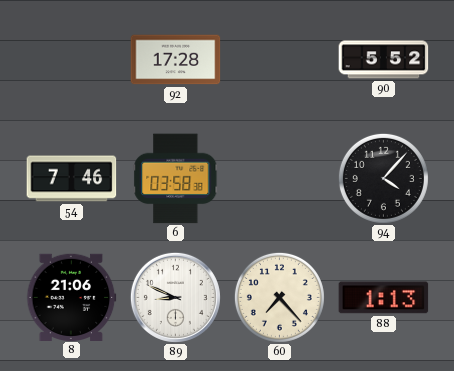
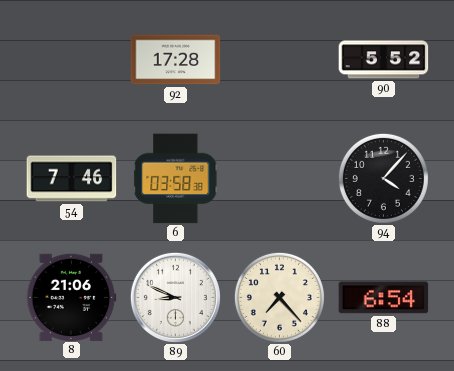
88: 1:13 -> 6:54 (384, 298)
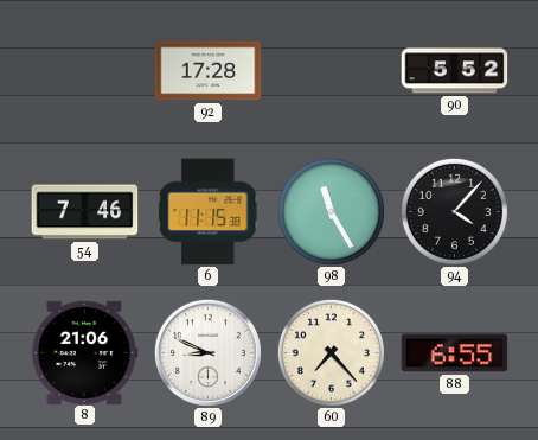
6: 03:58 -> 11:15 (209, 212)
98: none -> 11:25 (331, 211)
88: 6:54 -> 6:55 (455, 353)
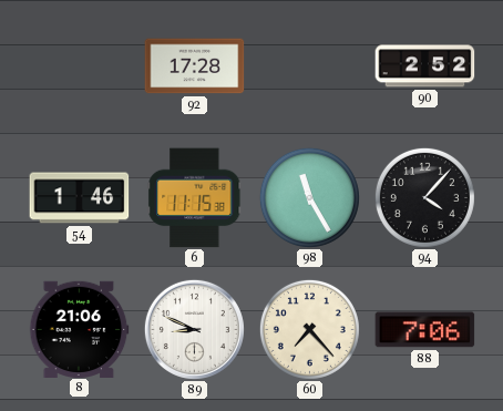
90: 5:52 -> 2:52 (425, 66)
54: 7:46 -> 1:46 (80, 198)
88: 6:55 -> 7:06 (425, 330)
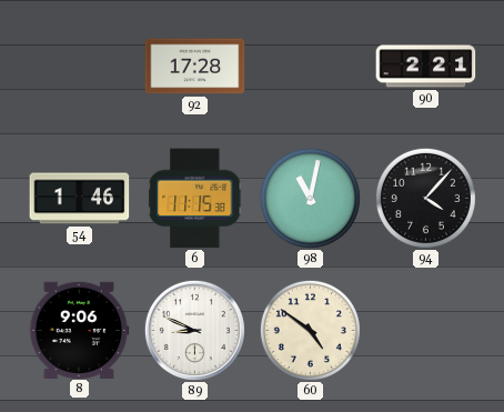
90: 2:52 -> 2:21 (426, 67)
98: 11:25 -> 11:02 (310, 198)
8: 21:06 -> 9:06 (80, 330)
60: 7:23 -> 4:51 (310, 330)
88: 7:06 -> none (425, 330)
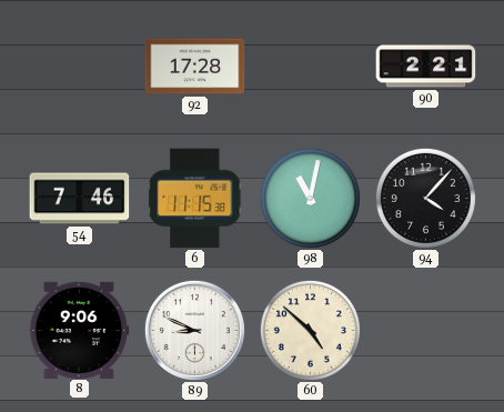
54: 1:46 -> 7:46 (80, 199)
60: 4:51 -> 4:52 (310, 330)
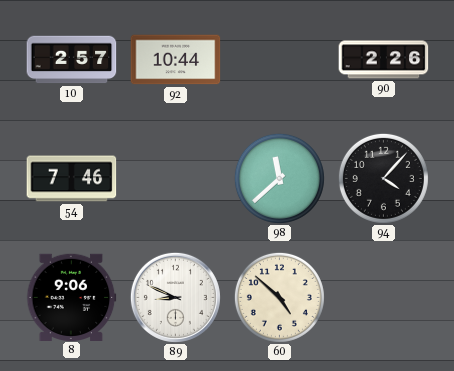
10: none -> 2:57 (72, 60)
92: 17:28 -> 10:44 (176, 60)
90: 2:21 -> 2:26 (384, 60)
6: 11:15 -> none (195, 199)
98: 11:02 -> 11:38 (279, 178)
